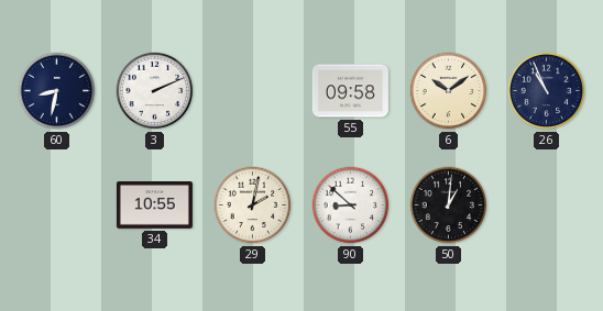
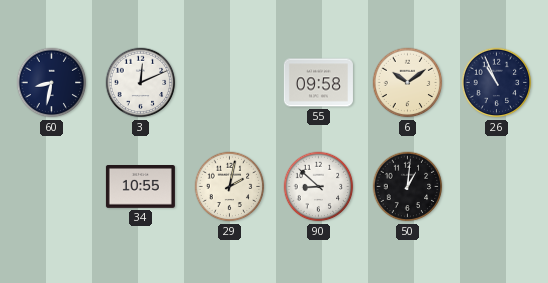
3: 2:11 -> 12:11 (141, 83)
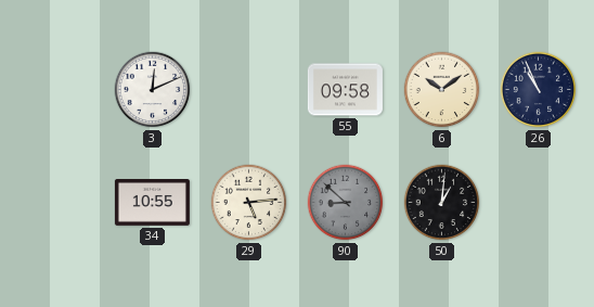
60: 8:32 -> none (52, 83)
29: 2:02 -> 5:14 (249, 203)
90 dial: white -> grey (346, 203)
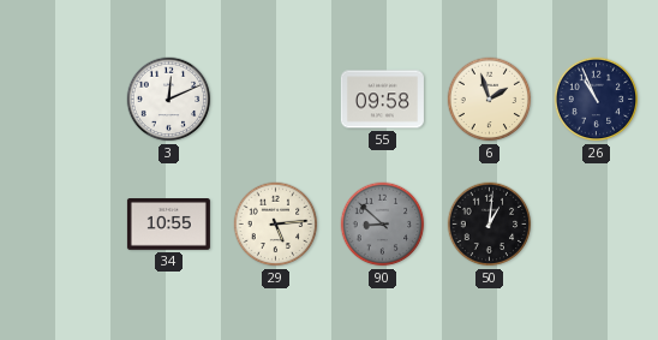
6: 10:09 -> 1:57 (490, 100)
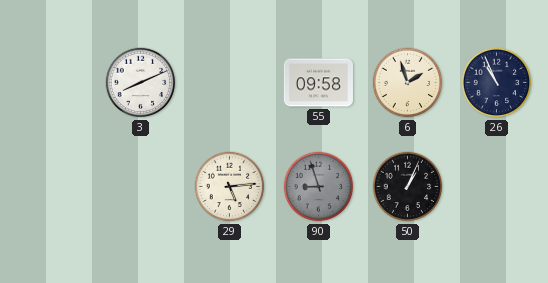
3: 12:11 -> 8:11 (141, 83)
34: 10:55 -> none (168, 225)
90: 8:52 -> 8:57 (319, 187)
50: 1:01 -> 1:04 (408, 187)
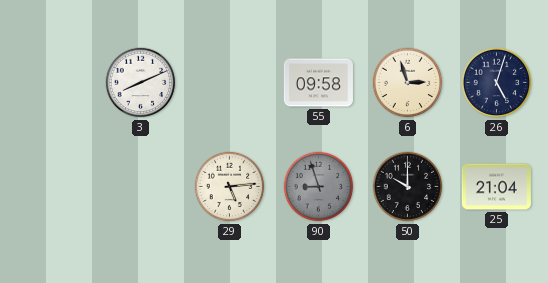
6: 1:57 -> 2:57 (408, 83)
26: 10:56 -> 5:03 (497, 83)
50: 1:04 -> 10:00 (408, 187)
25: none -> 21:04 (496, 187)
